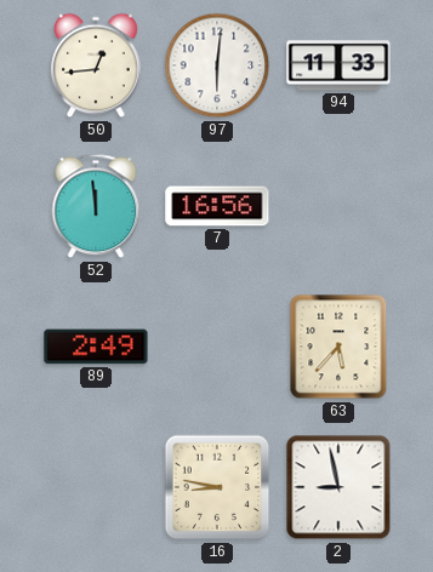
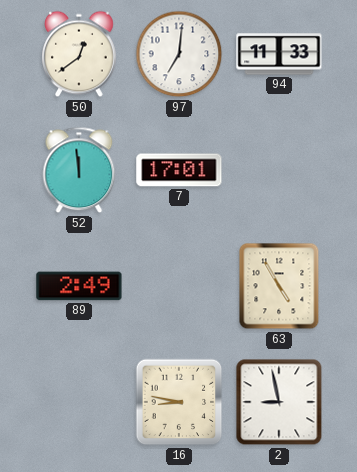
50: 12:44 -> 12:39 (79, 54)
97: 6:01 -> 7:01 (179, 54)
7: 16:56 -> 17:01 (179, 170)
63: 5:37 -> 4:55 (279, 286)
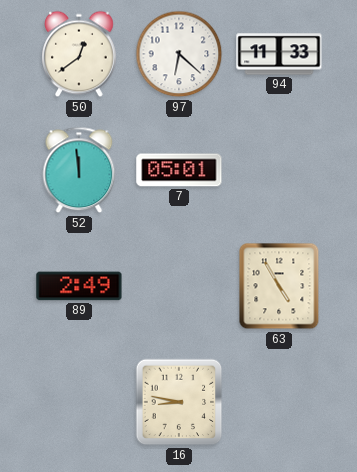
97: 7:01 -> 6:22 (179, 54)
7: 17:01 -> 05:01 (179, 170)
2: 8:58 -> none (279, 402)
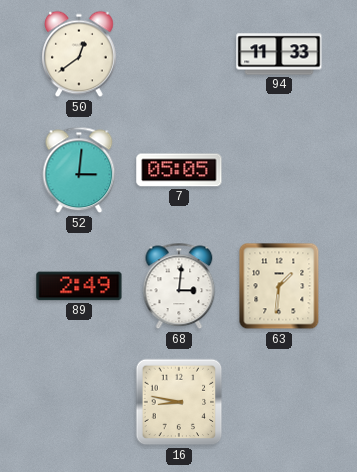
97: 6:22 -> none (179, 54)
52: 11:59 -> 3:01 (79, 170)
7: 05:01 -> 05:05 (179, 170)
68: none -> 3:01 (179, 286)
63: 4:55 -> 1:31 (279, 286)
